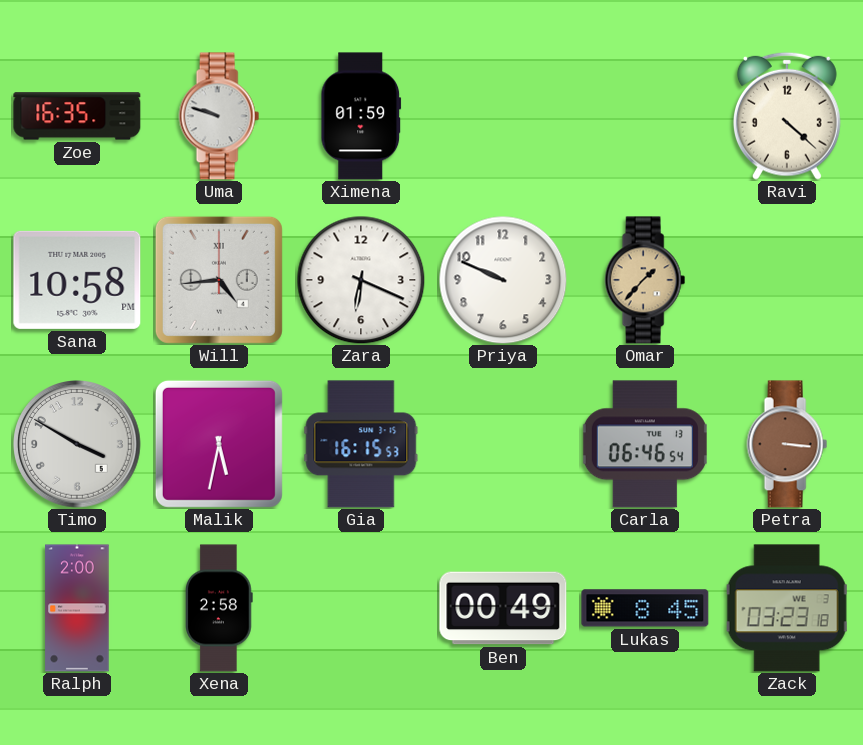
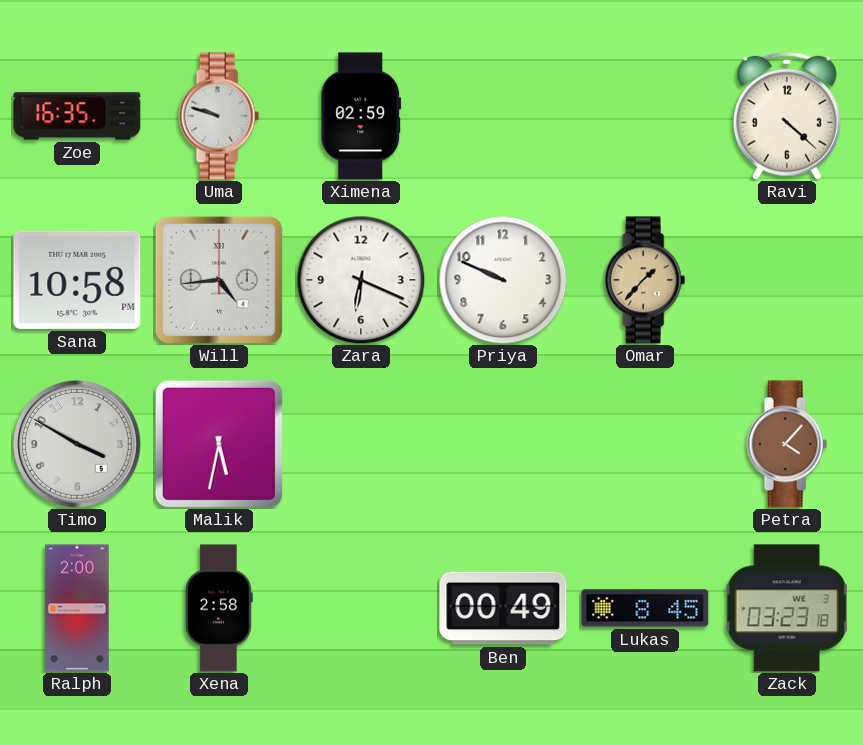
Ximena: 01:59 -> 02:59 (361, 116)
Gia: 16:15 -> none (361, 444)
Carla: 06:46 -> none (645, 444)
Petra: 3:16 -> 4:07 (787, 444)
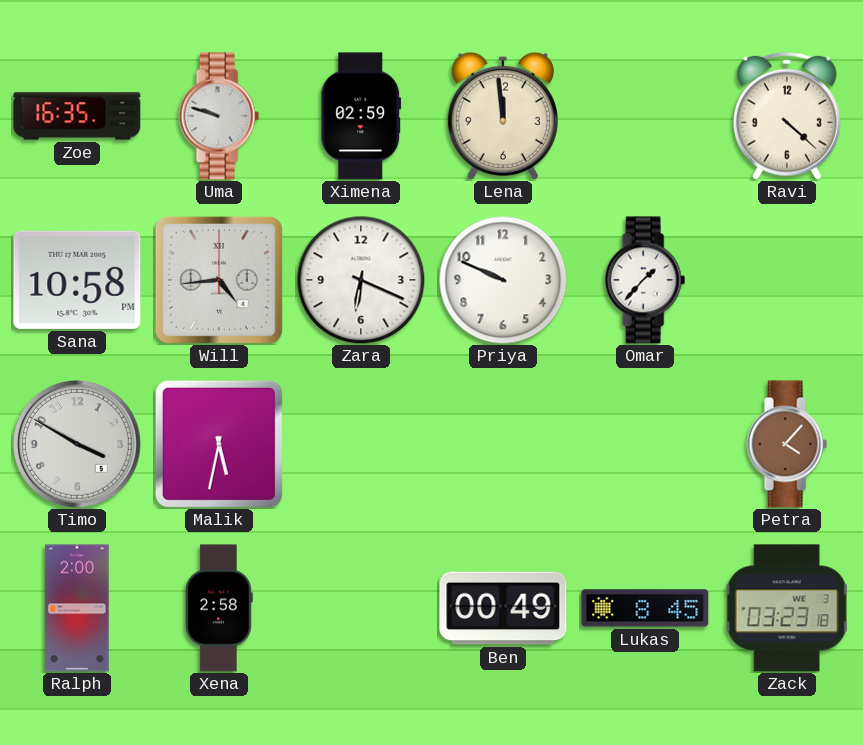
Lena: none -> 11:59 (503, 116)
Omar dial: champagne -> white (645, 280)
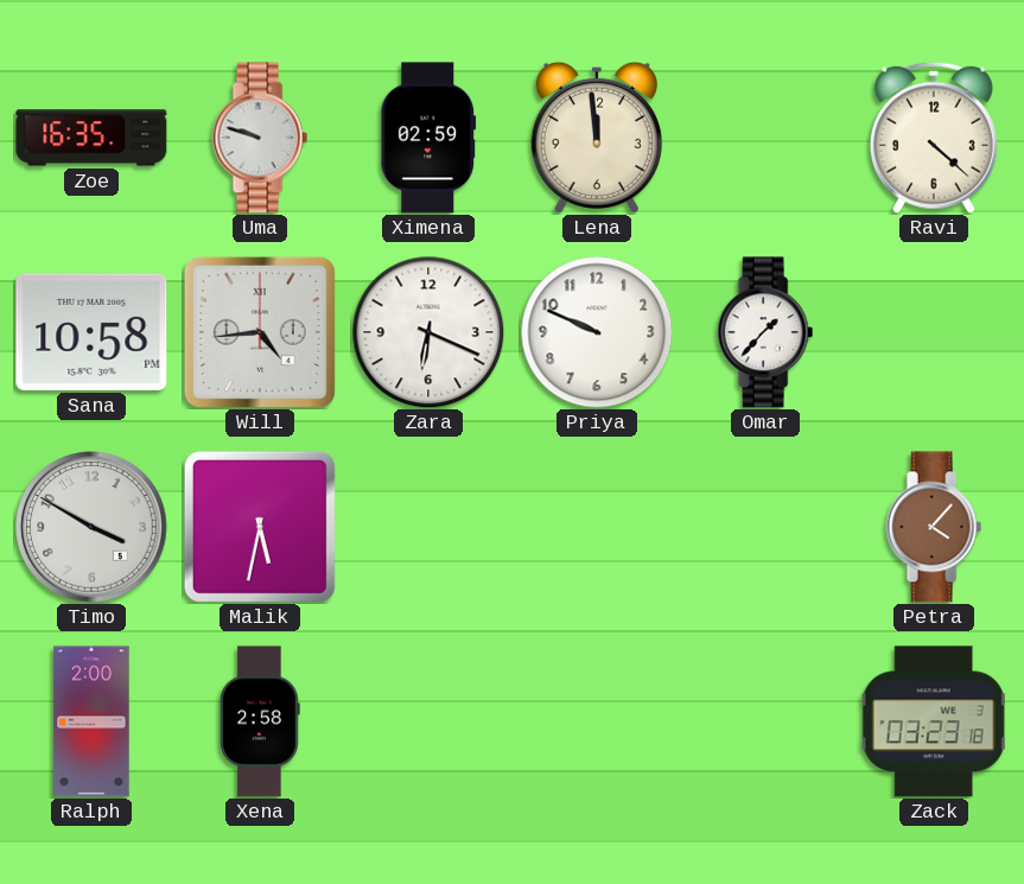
Ben: 00:49 -> none (503, 608)
Lukas: 8:45 -> none (645, 608)
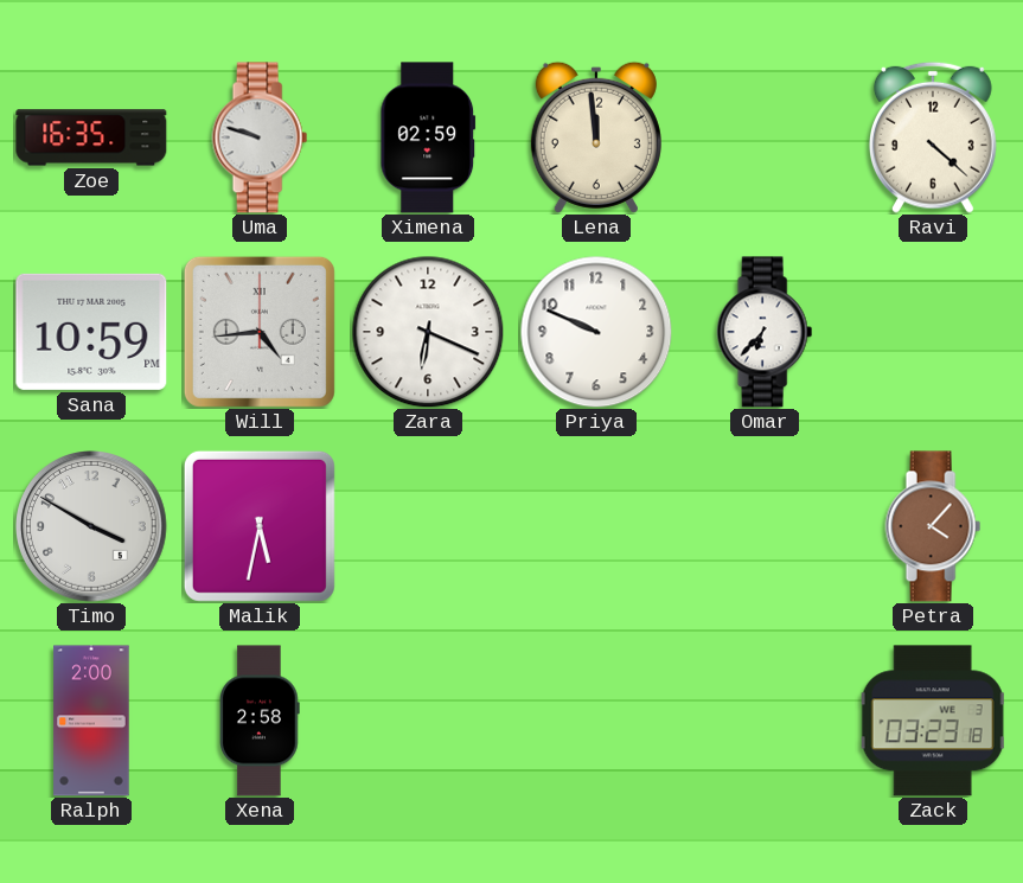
Sana: 10:58 -> 10:59 (91, 332)
Omar: 1:37 -> 6:37 (765, 332)
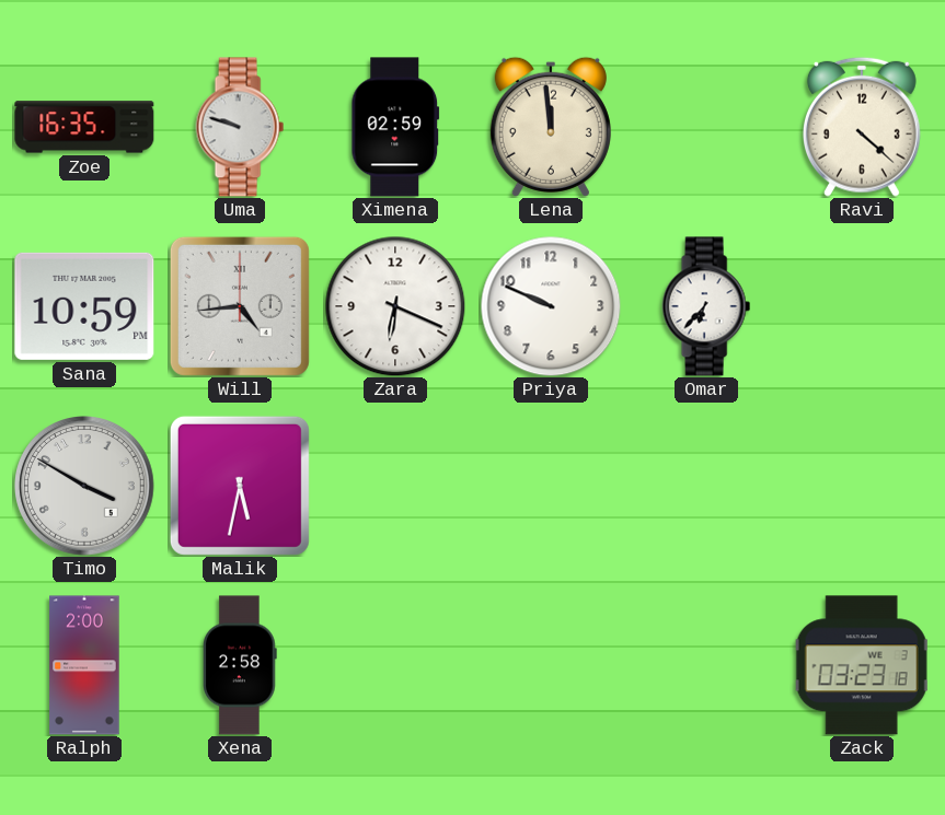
Petra: 4:07 -> none (933, 526)
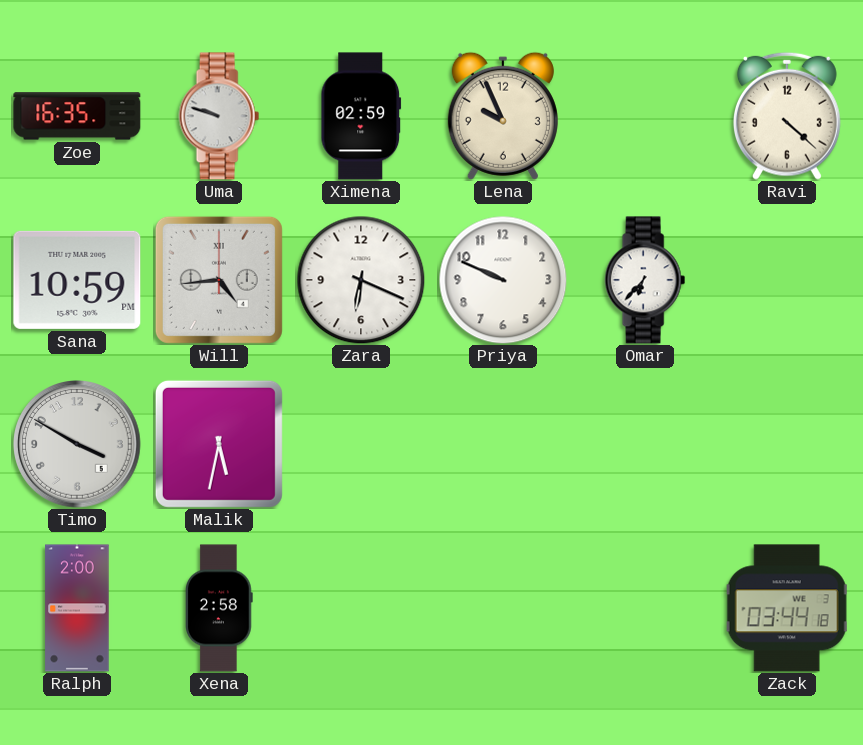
Lena: 11:59 -> 9:56 (503, 116)
Zack: 03:23 -> 03:44 (787, 608)
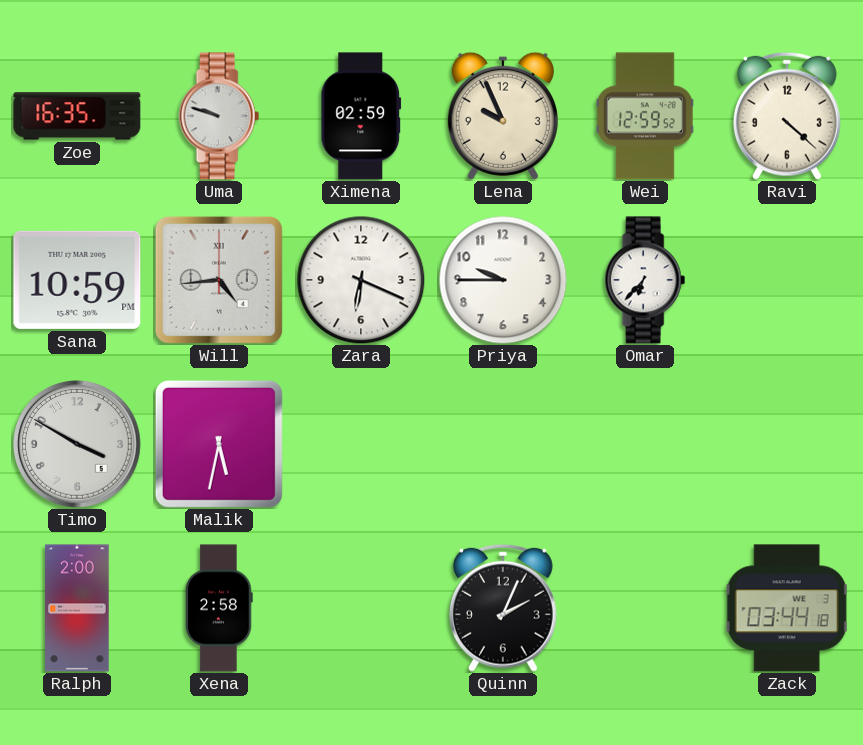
Wei: none -> 12:59 (645, 116)
Priya: 9:49 -> 9:45 (503, 280)
Quinn: none -> 2:04 (503, 608)
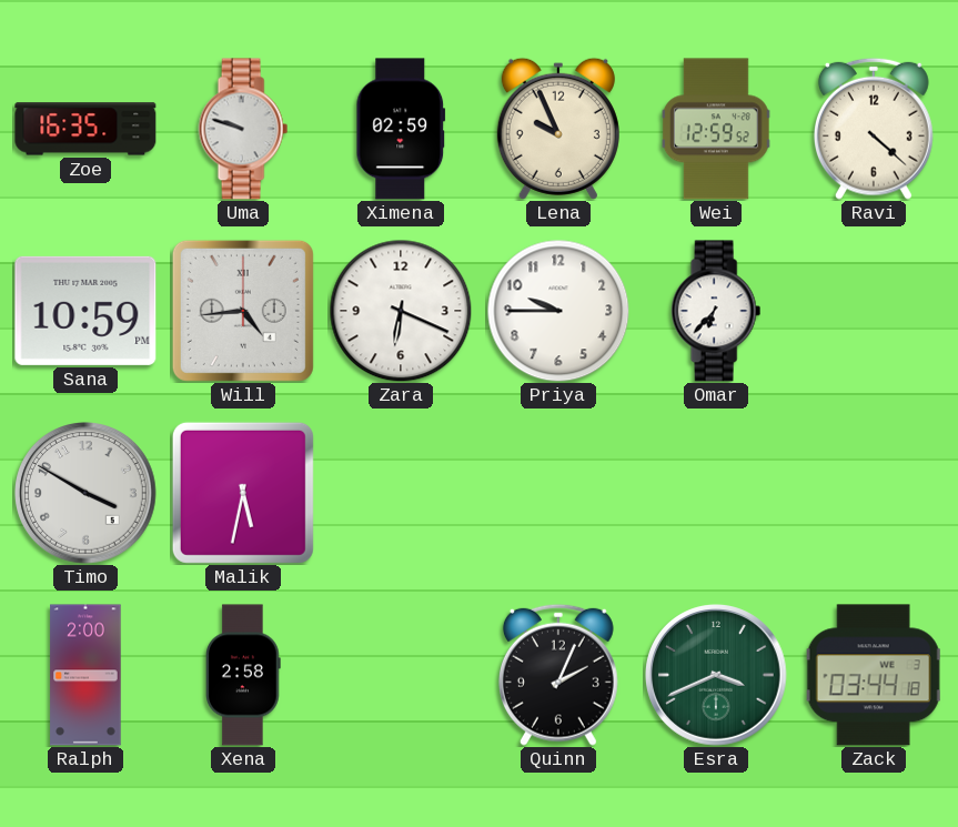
Esra: none -> 3:41 (716, 675)
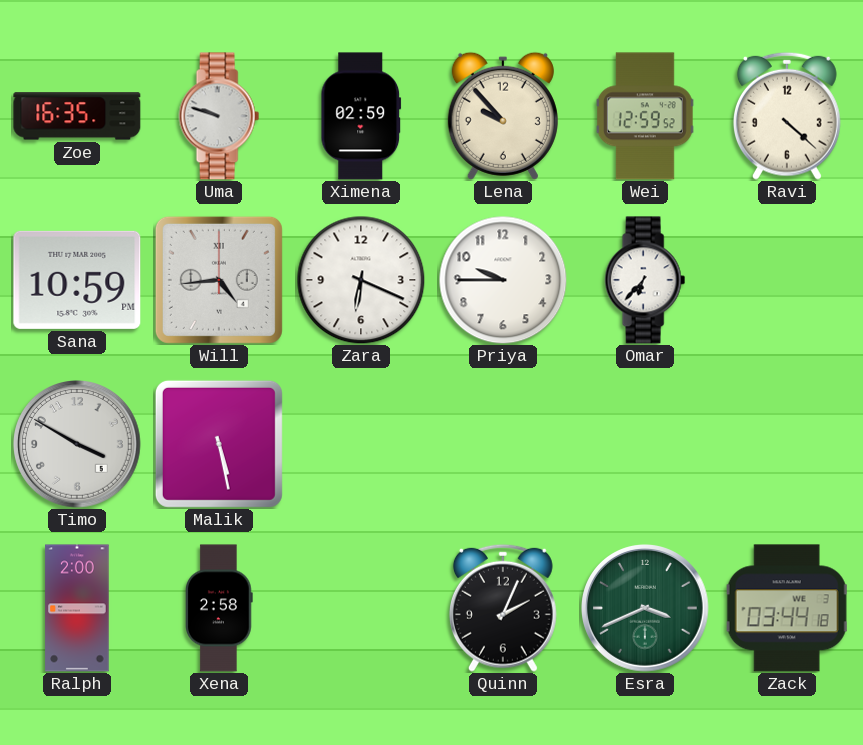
Lena: 9:56 -> 9:53 (503, 116)
Malik: 5:32 -> 5:28 (219, 444)
